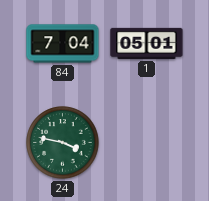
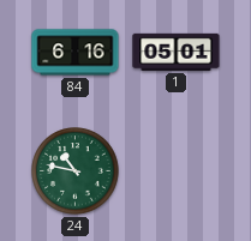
84: 7:04 -> 6:16 (76, 53)
24: 3:47 -> 10:47 (76, 171)
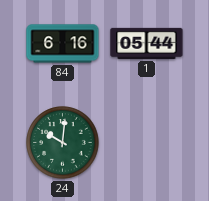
1: 05:01 -> 05:44 (147, 43)
24: 10:47 -> 10:01 (63, 143)
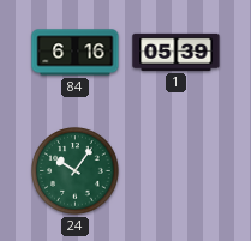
1: 05:44 -> 05:39 (177, 52)
24: 10:01 -> 10:06 (76, 171)
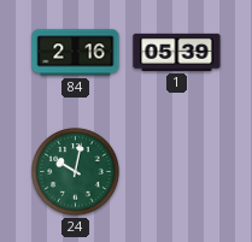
84: 6:16 -> 2:16 (76, 53)
24: 10:06 -> 10:02 (76, 172)
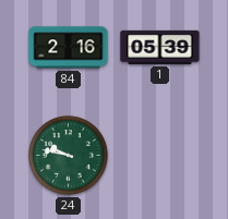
24: 10:02 -> 9:47 (69, 156)
